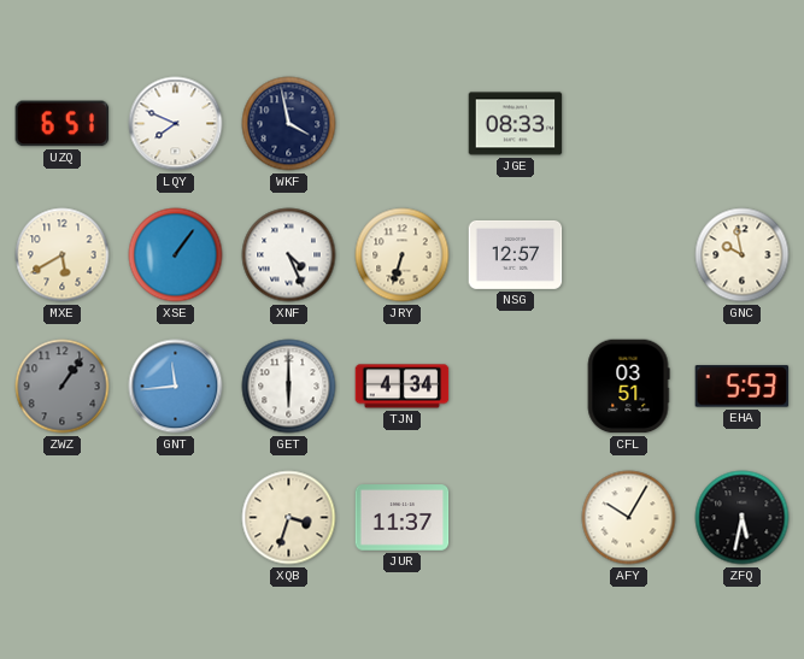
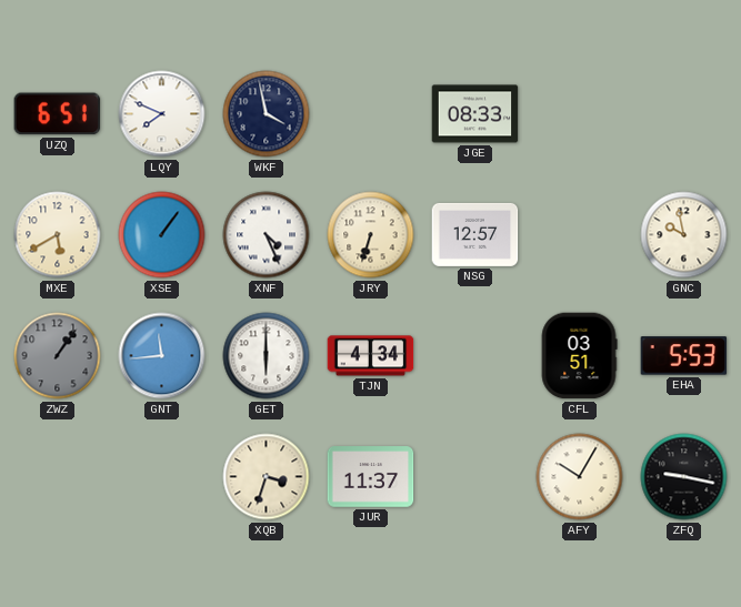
ZFQ: 5:32 -> 9:17 (684, 477)
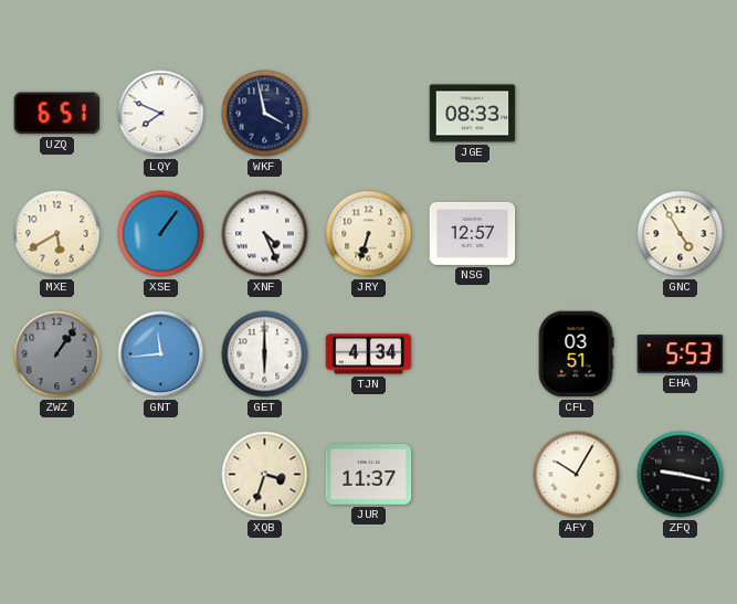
GNC: 9:58 -> 4:55 (681, 234)
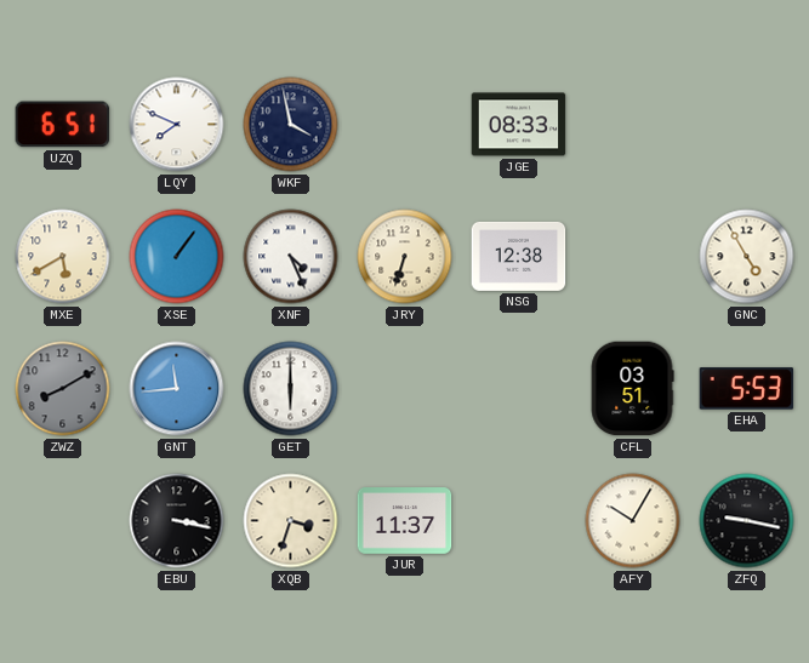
NSG: 12:57 -> 12:38 (519, 256)
ZWZ: 1:06 -> 8:10 (63, 389)
TJN: 4:34 -> none (369, 354)
EBU: none -> 3:17 (177, 521)
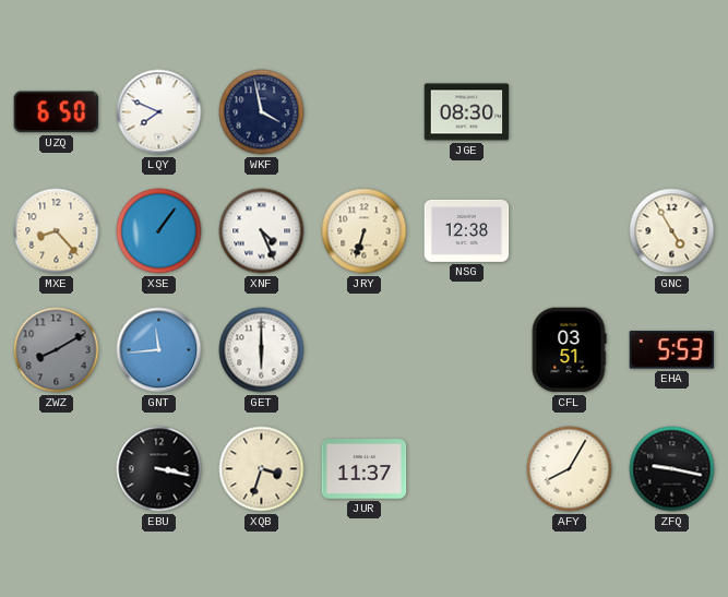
UZQ: 6:51 -> 6:50 (57, 112)
JGE: 08:33 -> 08:30 (467, 112)
MXE: 5:40 -> 8:23 (57, 231)
AFY: 10:05 -> 8:05 (570, 469)
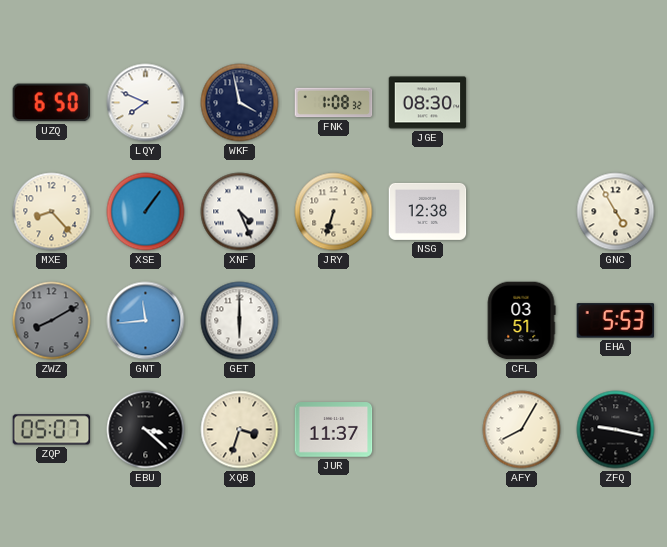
FNK: none -> 1:08 (334, 103)
ZQP: none -> 05:07 (52, 430)
EBU: 3:17 -> 3:22 (146, 430)
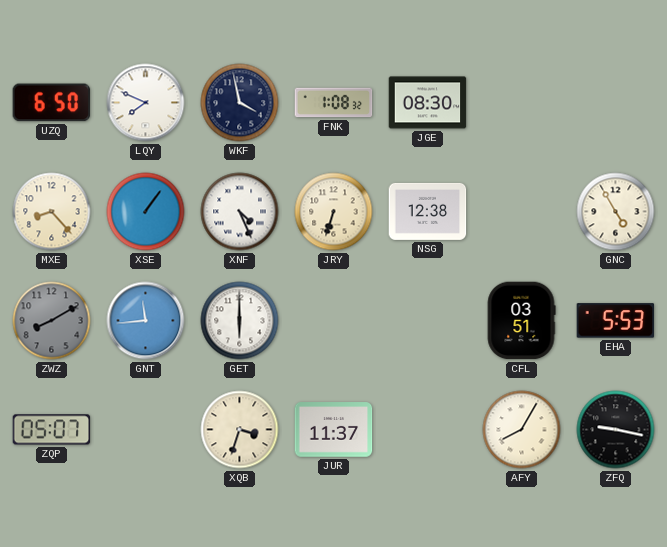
EBU: 3:22 -> none (146, 430)
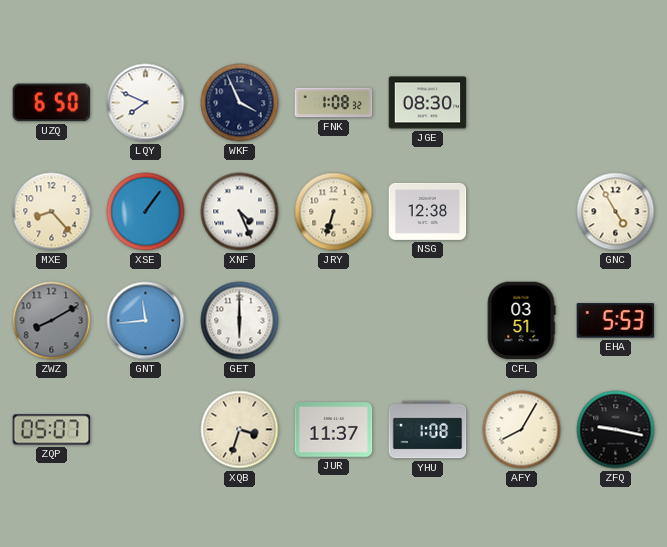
WKF: 3:58 -> 3:56 (240, 103)
YHU: none -> 1:08 (428, 430)
